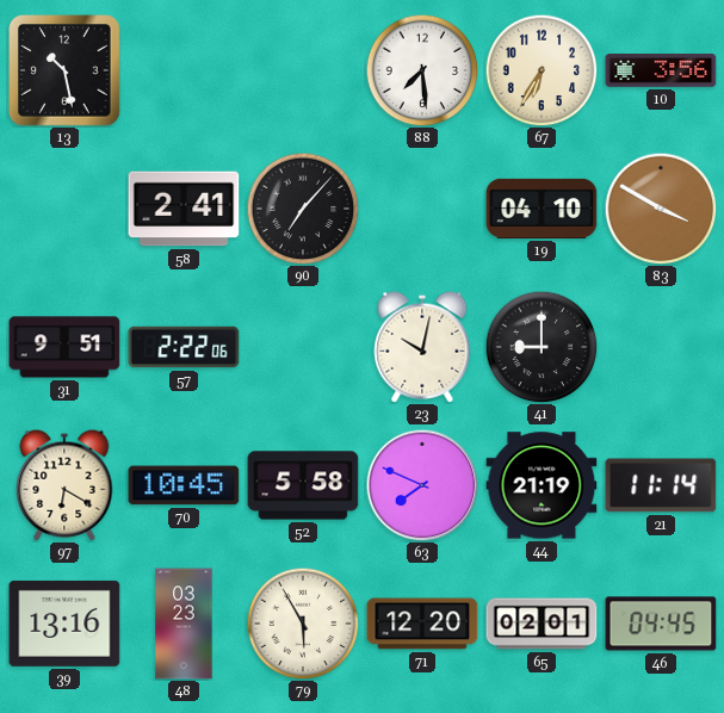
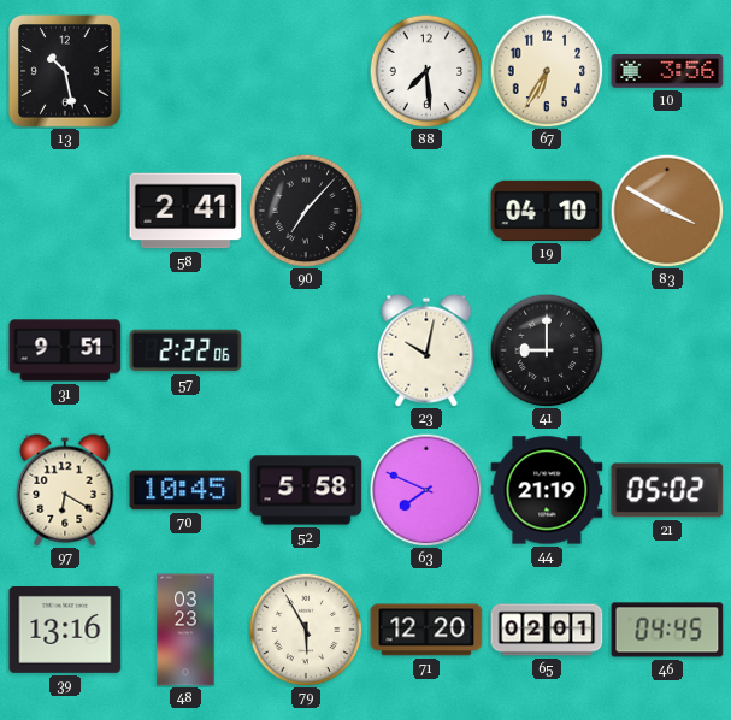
21: 11:14 -> 05:02 (667, 490)
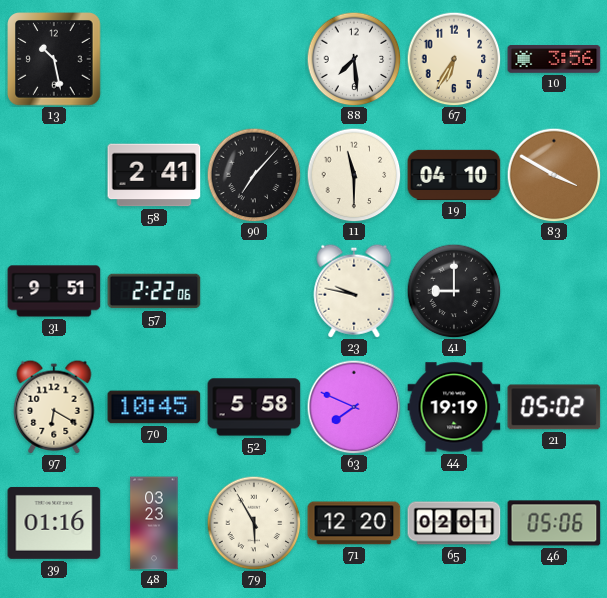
11: none -> 11:30 (354, 175)
23: 10:02 -> 9:47 (354, 291)
44: 21:19 -> 19:19 (454, 407)
39: 13:16 -> 01:16 (54, 523)
46: 04:45 -> 05:06 (554, 523)
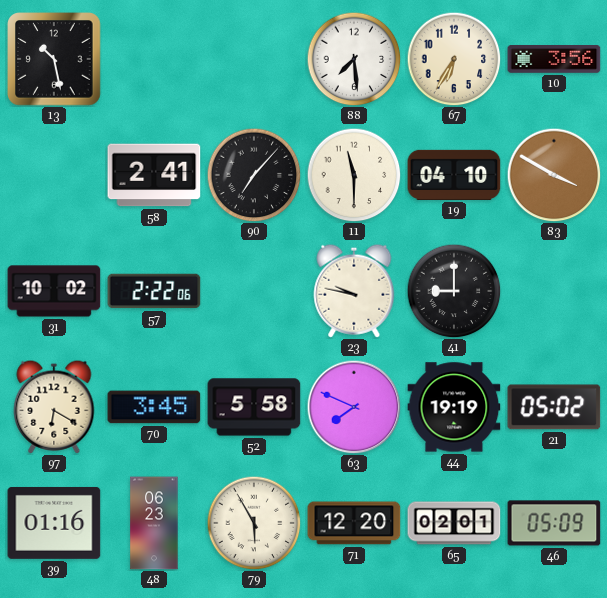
31: 9:51 -> 10:02 (54, 291)
70: 10:45 -> 3:45 (154, 407)
48: 03:23 -> 06:23 (154, 523)
46: 05:06 -> 05:09 (554, 523)
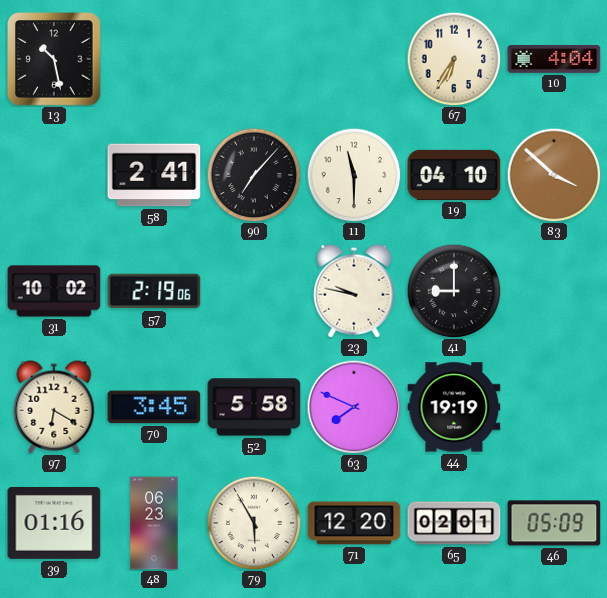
88: 7:29 -> none (354, 59)
10: 3:56 -> 4:04 (554, 60)
83: 3:50 -> 3:52 (554, 175)
57: 2:22 -> 2:19 (154, 291)
21: 05:02 -> none (554, 407)
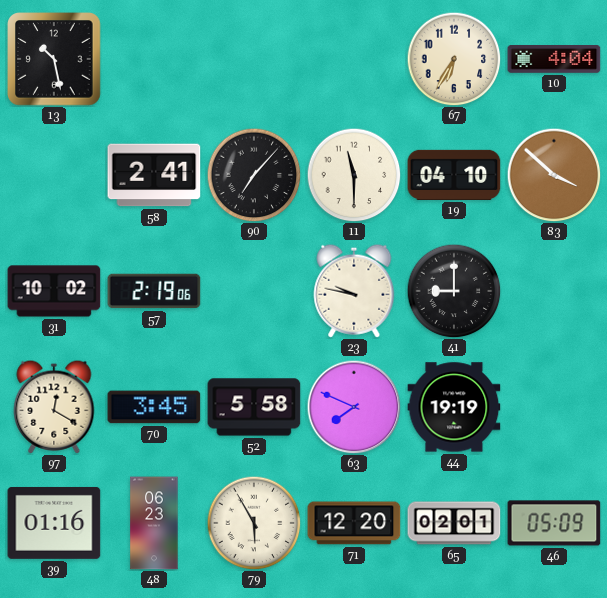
97: 6:20 -> 12:20 (54, 407)
